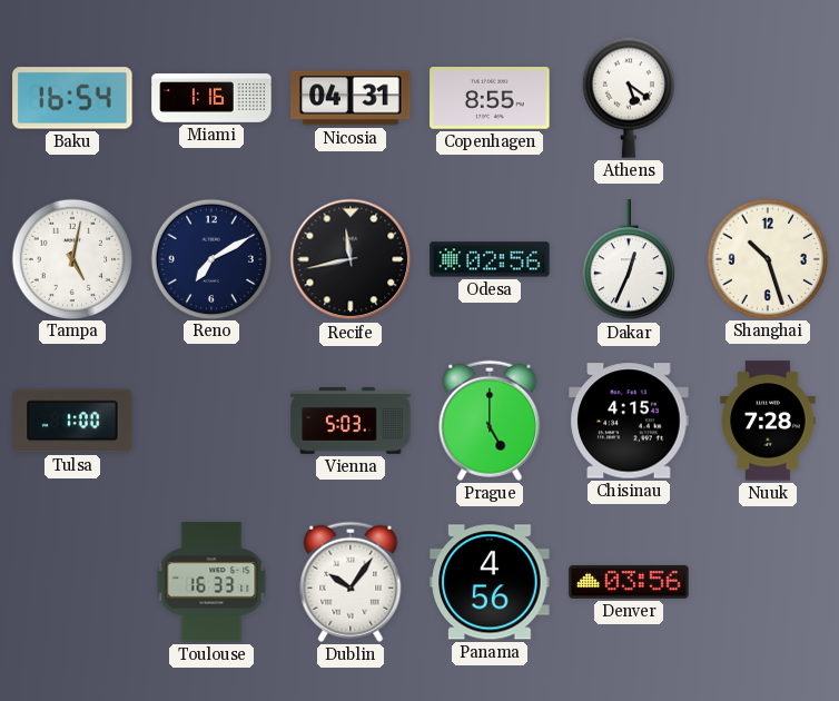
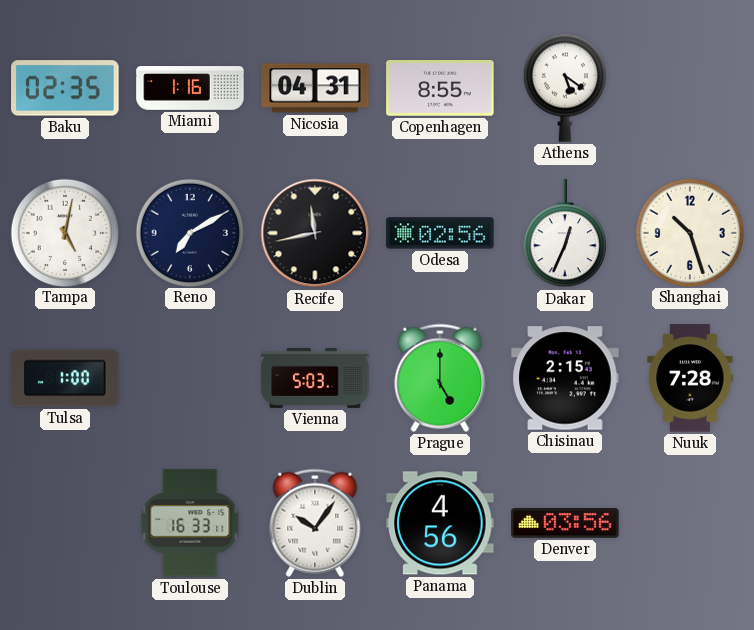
Baku: 16:54 -> 02:35 (65, 88)
Chisinau: 4:15 -> 2:15 (565, 378)
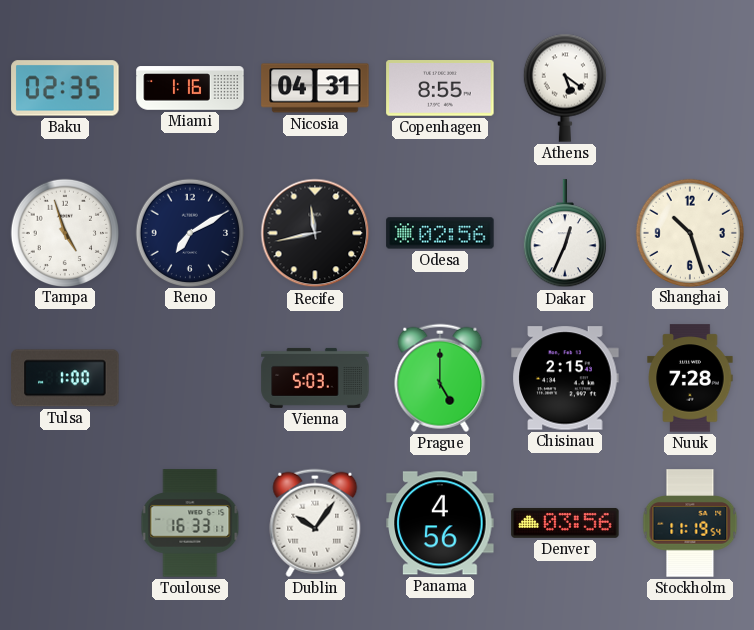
Tampa: 5:02 -> 4:57 (64, 232)
Stockholm: none -> 11:19 (690, 523)
